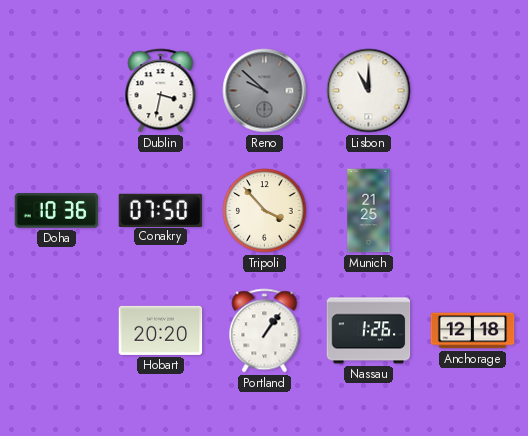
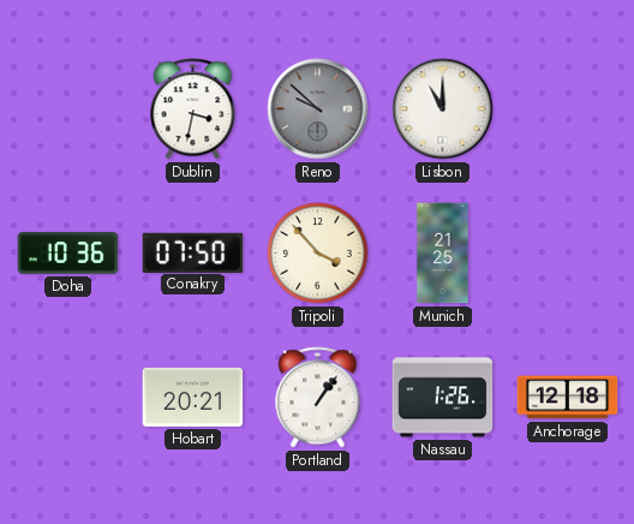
Hobart: 20:20 -> 20:21 (193, 397)
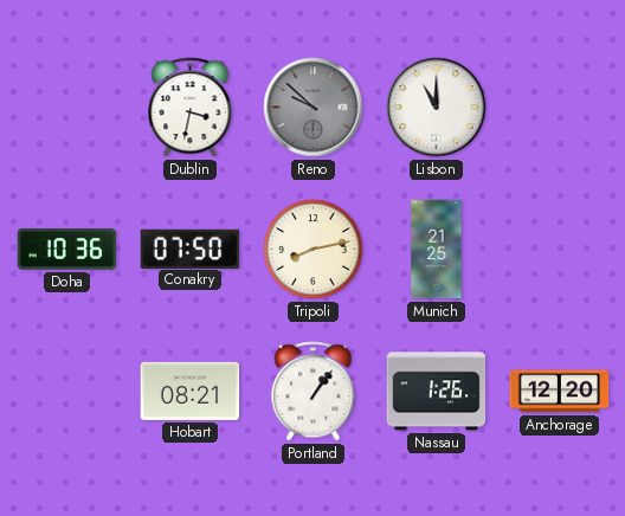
Tripoli: 3:53 -> 8:13 (314, 250)
Hobart: 20:21 -> 08:21 (191, 391)
Anchorage: 12:18 -> 12:20 (560, 392)
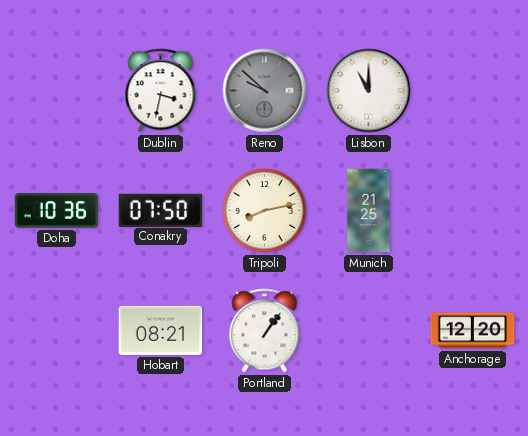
Nassau: 1:26 -> none (437, 392)
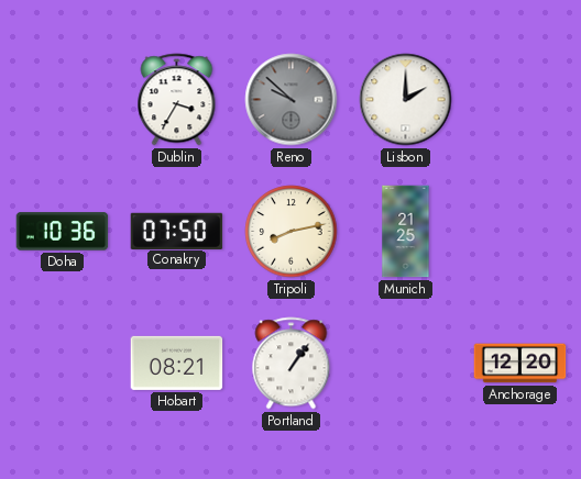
Dublin: 3:32 -> 3:35 (177, 100)
Lisbon: 11:00 -> 2:00 (406, 100)
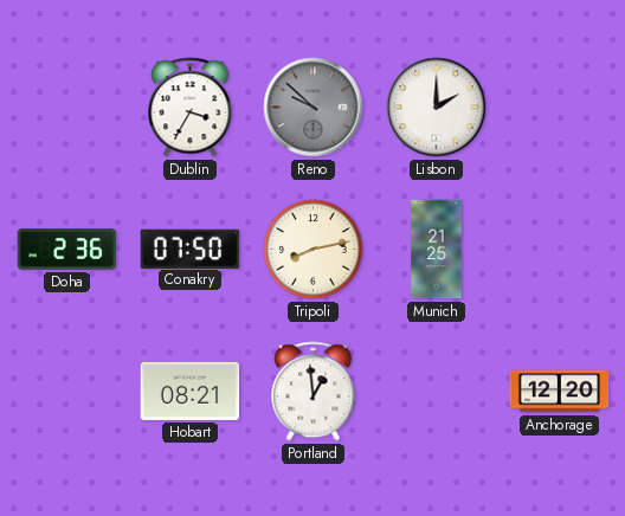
Doha: 10:36 -> 2:36 (67, 250)
Portland: 1:06 -> 12:59 (314, 392)
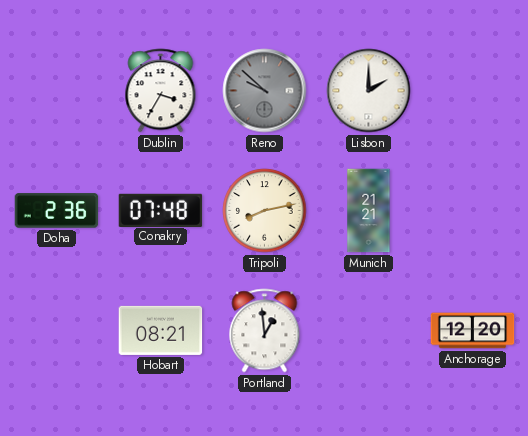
Conakry: 07:50 -> 07:48 (161, 210)
Munich: 21:25 -> 21:21 (369, 211)
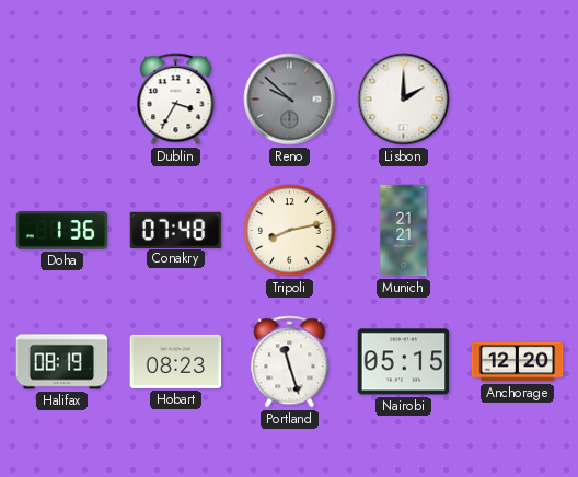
Doha: 2:36 -> 1:36 (62, 231)
Halifax: none -> 08:19 (62, 362)
Hobart: 08:21 -> 08:23 (176, 361)
Portland: 12:59 -> 11:27 (290, 362)
Nairobi: none -> 05:15 (404, 362)
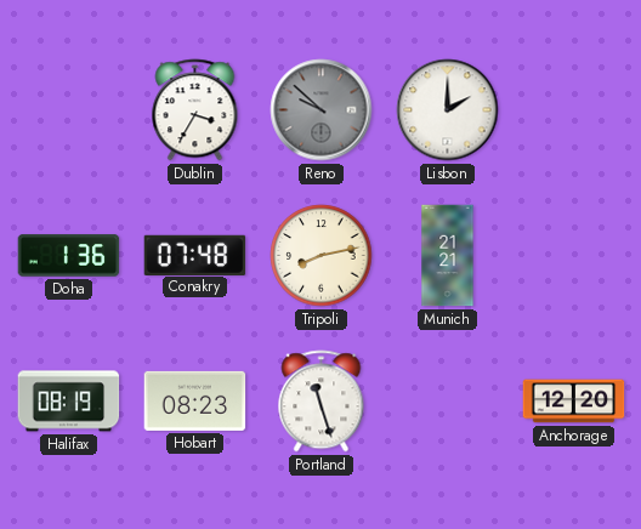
Nairobi: 05:15 -> none (404, 362)
